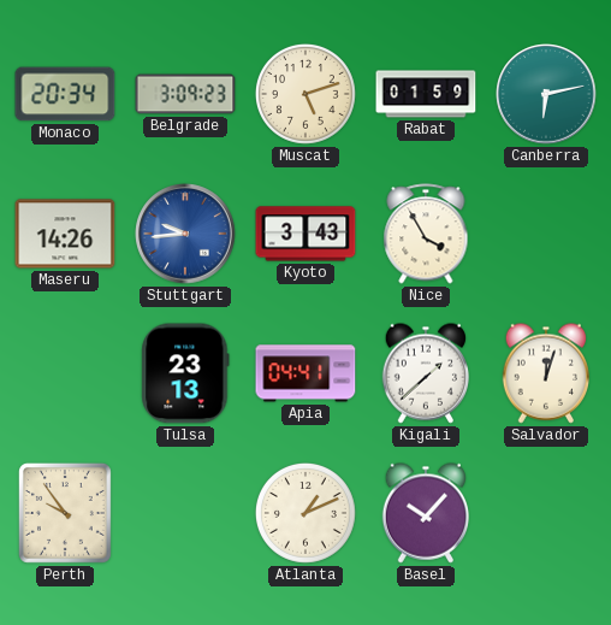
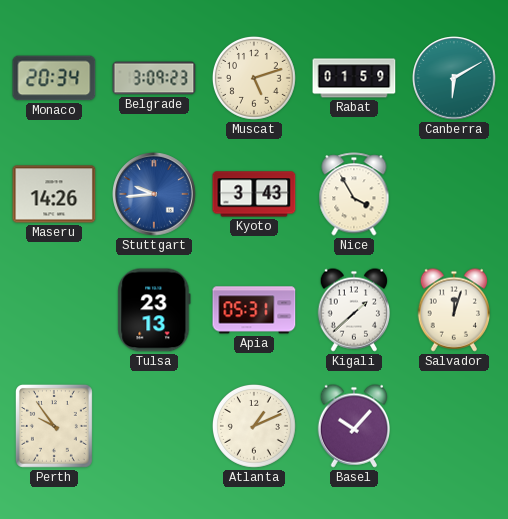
Canberra: 6:13 -> 6:10 (454, 78)
Apia: 04:41 -> 05:31 (254, 310)
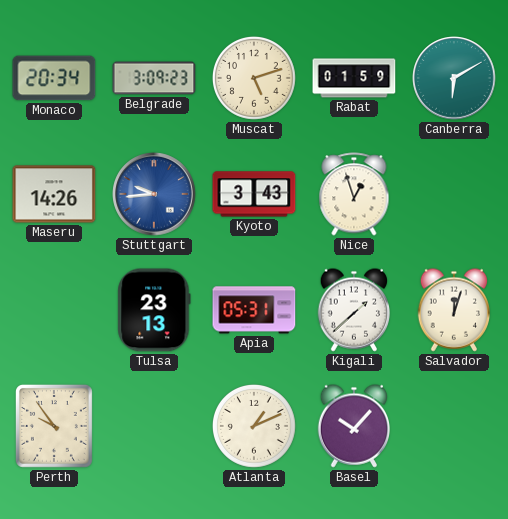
Nice: 3:55 -> 12:57 (354, 194)
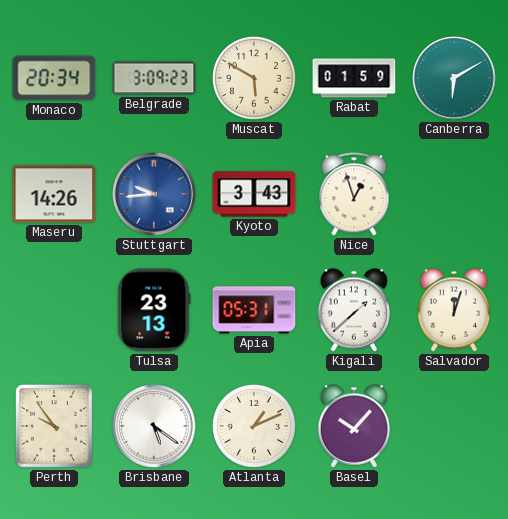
Muscat: 5:12 -> 5:50 (254, 78)
Brisbane: none -> 5:21 (154, 426)
